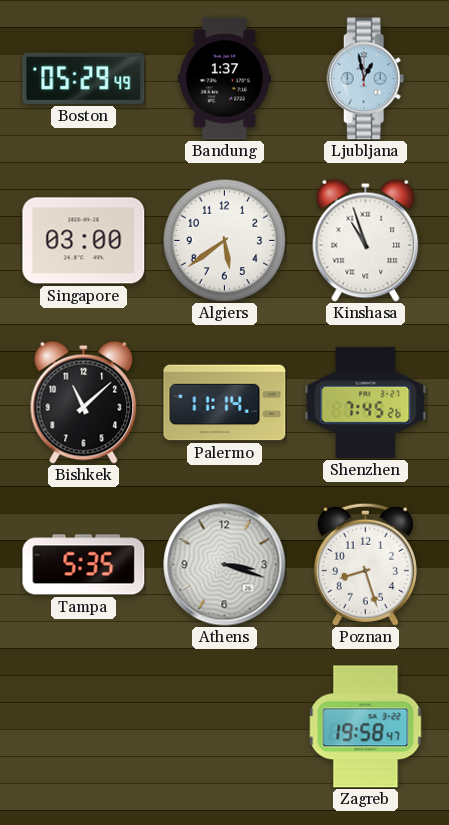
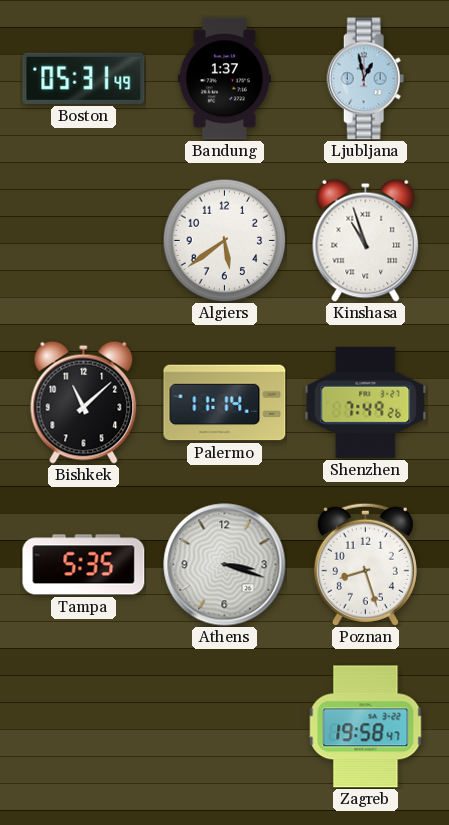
Boston: 05:29 -> 05:31 (84, 78)
Singapore: 03:00 -> none (84, 241)
Shenzhen: 7:45 -> 7:49 (366, 402)
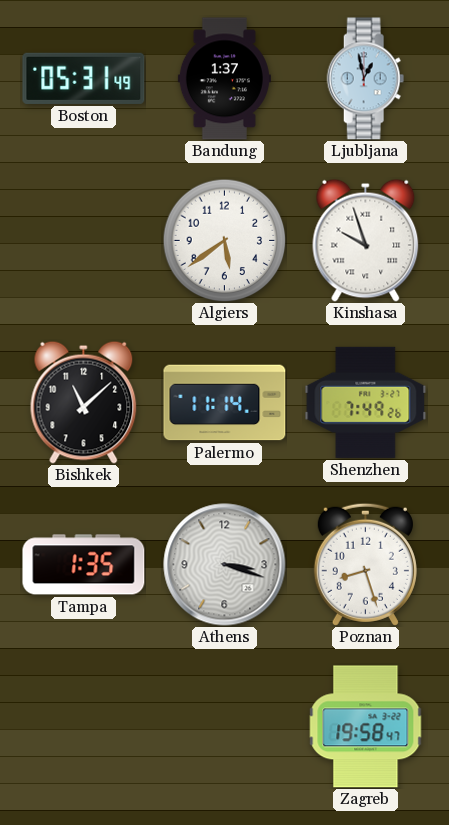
Kinshasa: 10:57 -> 9:57 (366, 240)
Tampa: 5:35 -> 1:35 (84, 565)
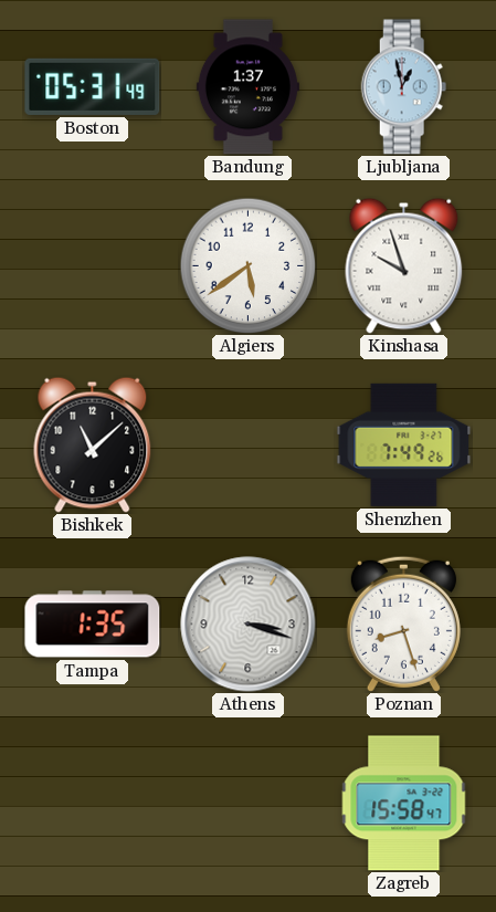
Palermo: 11:14 -> none (225, 403)
Zagreb: 19:58 -> 15:58 (404, 804)
